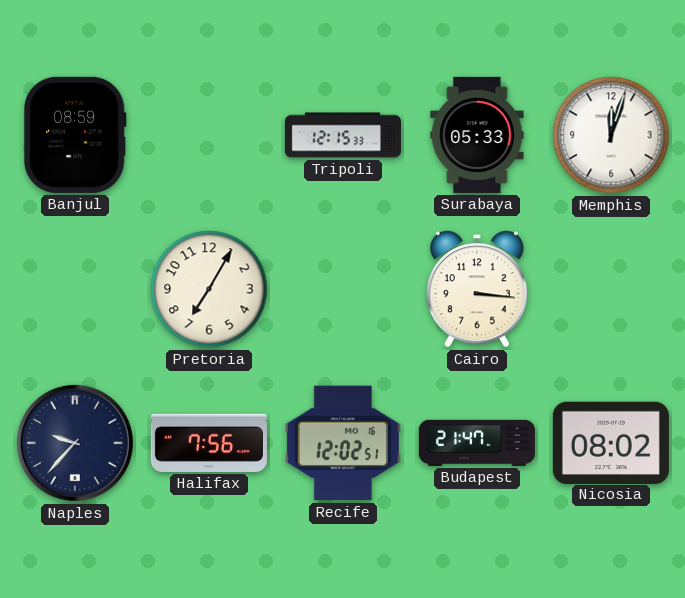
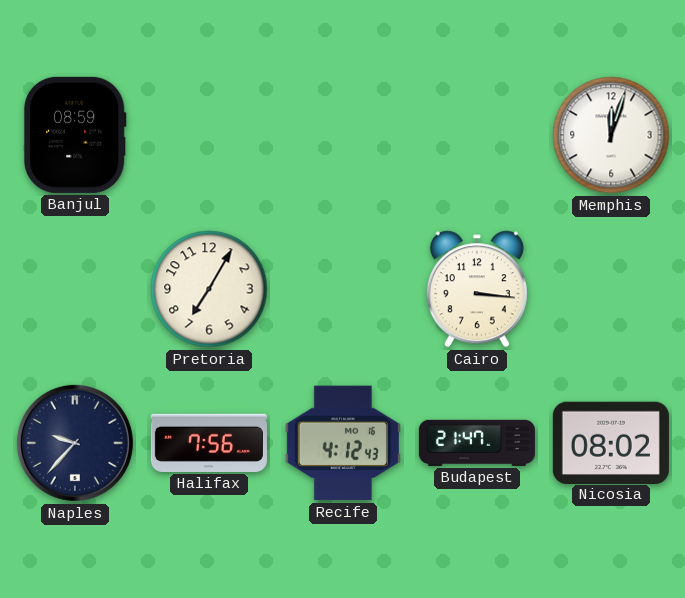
Tripoli: 12:15 -> none (343, 135)
Surabaya: 05:33 -> none (477, 135)
Recife: 12:02 -> 4:12 (343, 443)
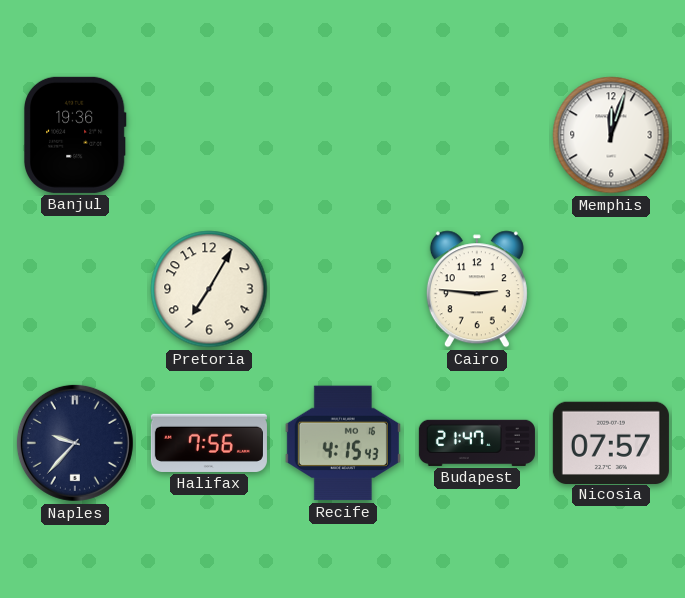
Banjul: 08:59 -> 19:36 (75, 135)
Cairo: 3:16 -> 2:46 (477, 289)
Recife: 4:12 -> 4:15 (343, 443)
Nicosia: 08:02 -> 07:57 (611, 442)
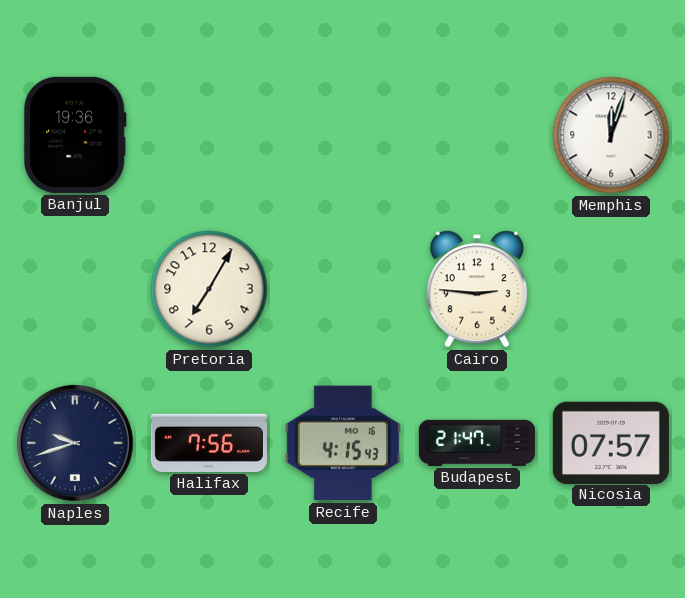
Naples: 9:37 -> 9:42 (75, 443)
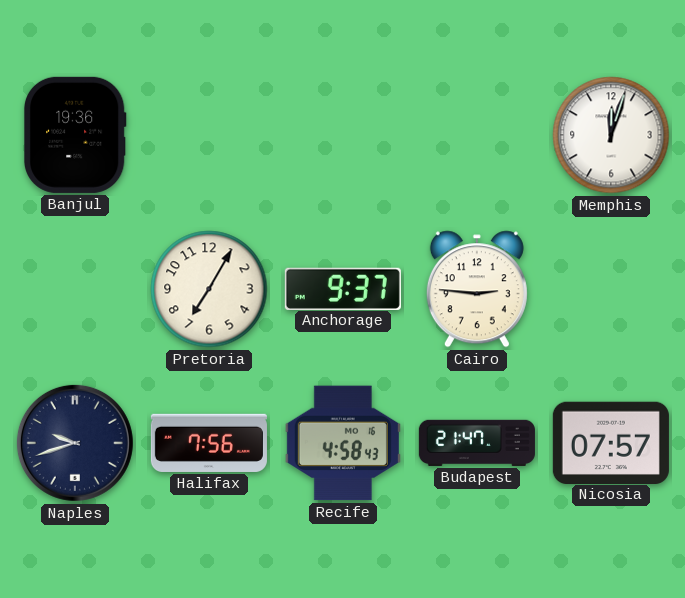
Anchorage: none -> 9:37 (343, 288)
Recife: 4:15 -> 4:58 (343, 443)
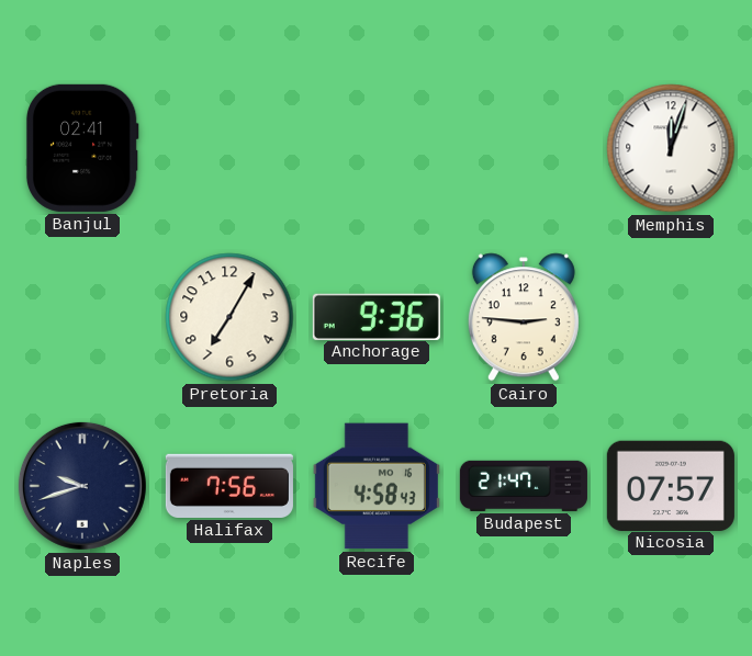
Banjul: 19:36 -> 02:41 (82, 148)
Anchorage: 9:37 -> 9:36 (377, 316)
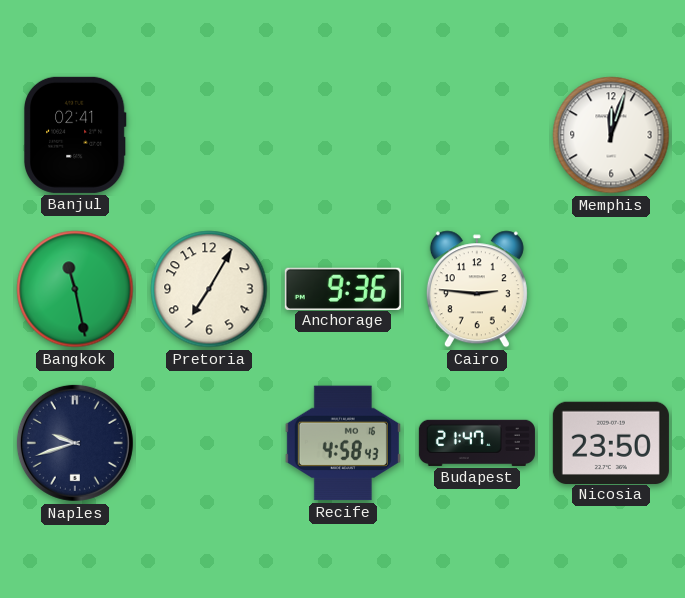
Bangkok: none -> 11:28 (75, 289)
Halifax: 7:56 -> none (229, 486)
Nicosia: 07:57 -> 23:50 (611, 442)
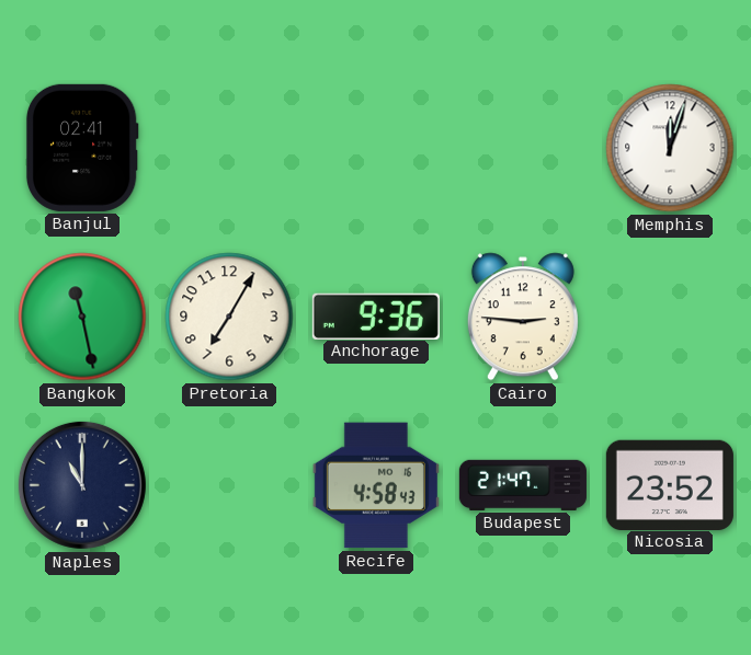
Naples: 9:42 -> 11:00 (82, 485)
Nicosia: 23:50 -> 23:52 (670, 484)
